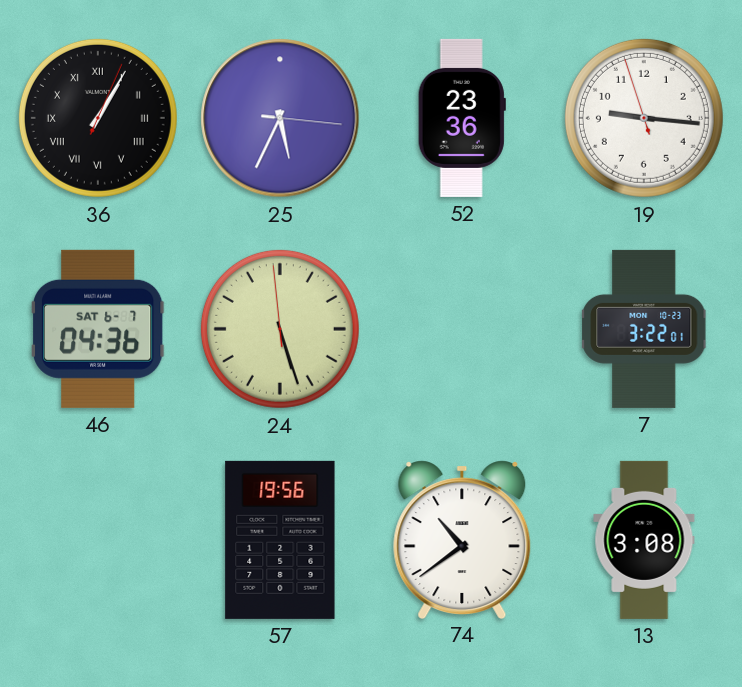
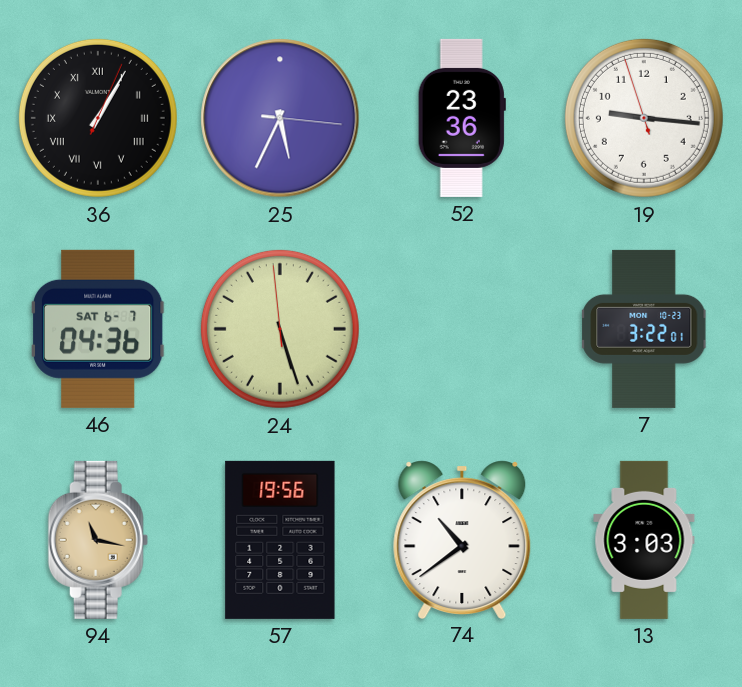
94: none -> 11:17 (98, 540)
13: 3:08 -> 3:03 (644, 540)
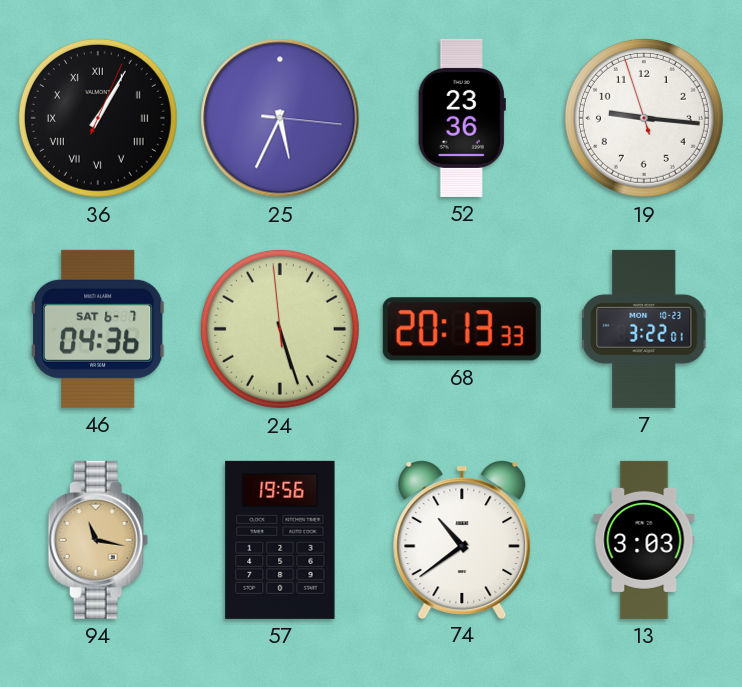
68: none -> 20:13 (462, 329)
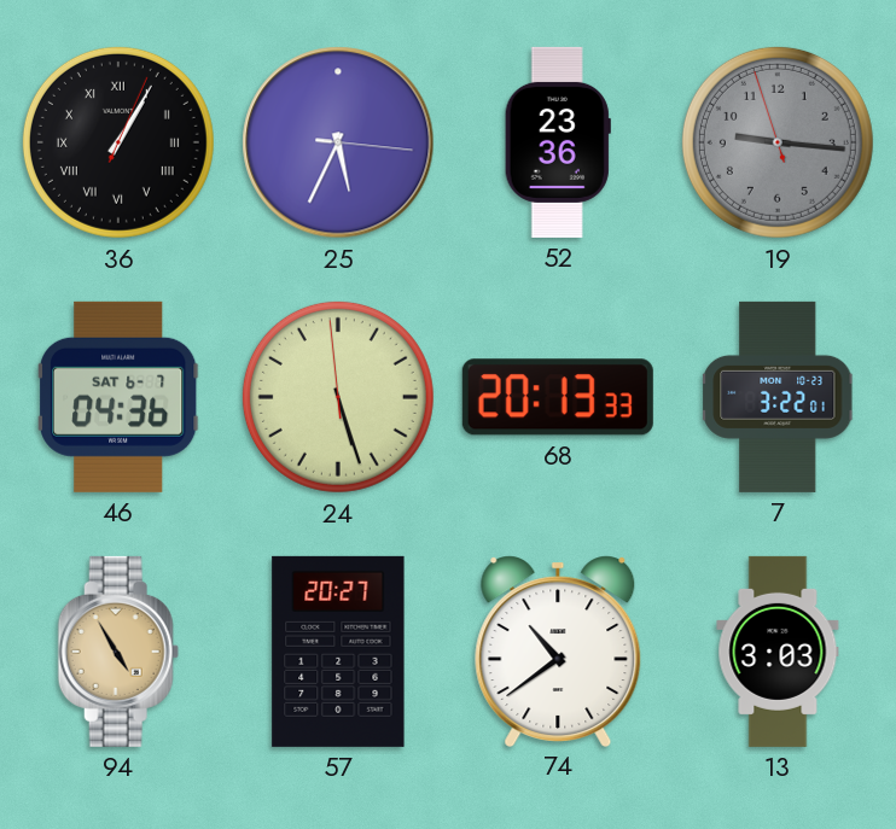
19 dial: white -> grey (778, 142)
94: 11:17 -> 4:55 (118, 652)
57: 19:56 -> 20:27 (338, 652)
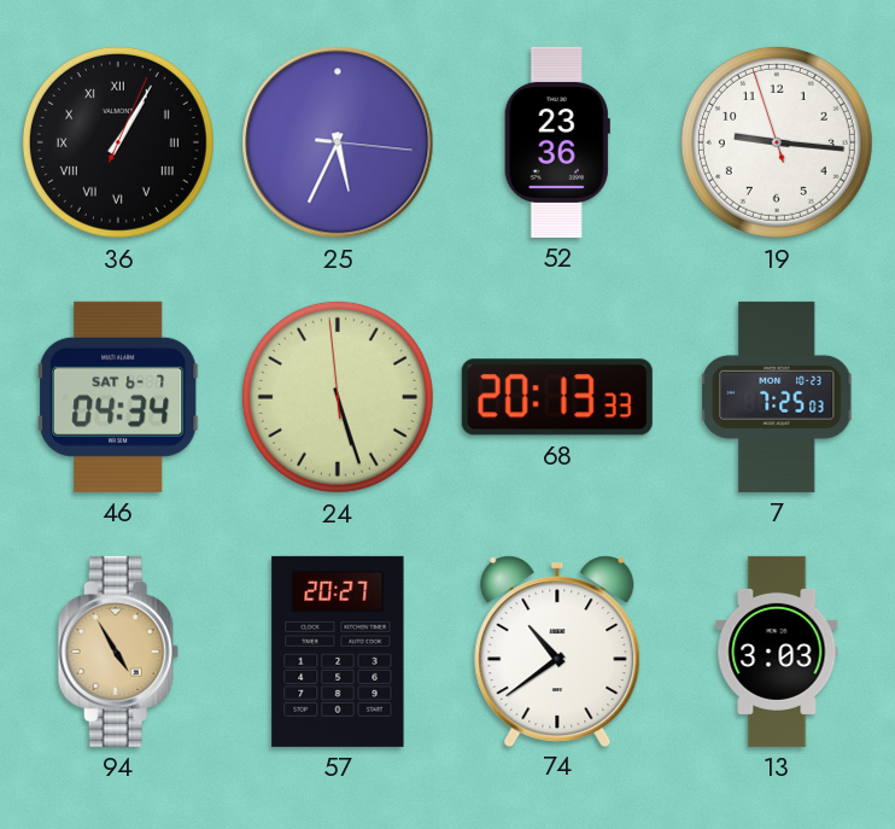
19 dial: grey -> white (777, 142)
46: 04:36 -> 04:34 (118, 397)
7: 3:22 -> 7:25 (777, 397)
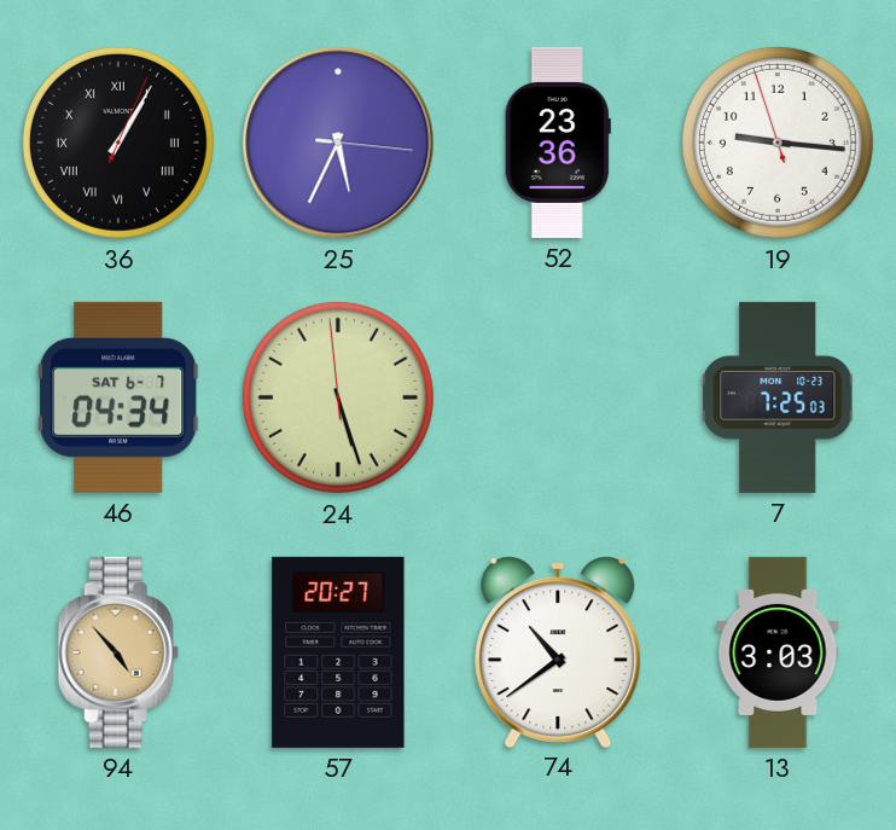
68: 20:13 -> none (557, 397)
94: 4:55 -> 4:53 (118, 652)
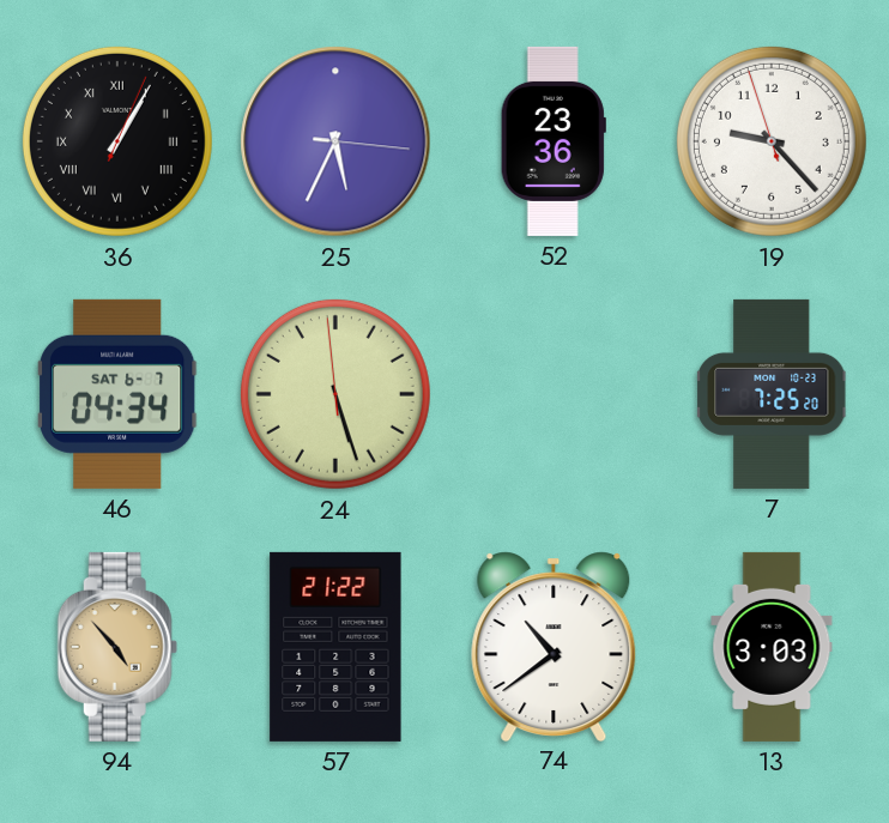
19: 9:15 -> 9:22 (772, 141)
7: 7:25:03 -> 7:25:20 (772, 394)
57: 20:27 -> 21:22 (335, 647)
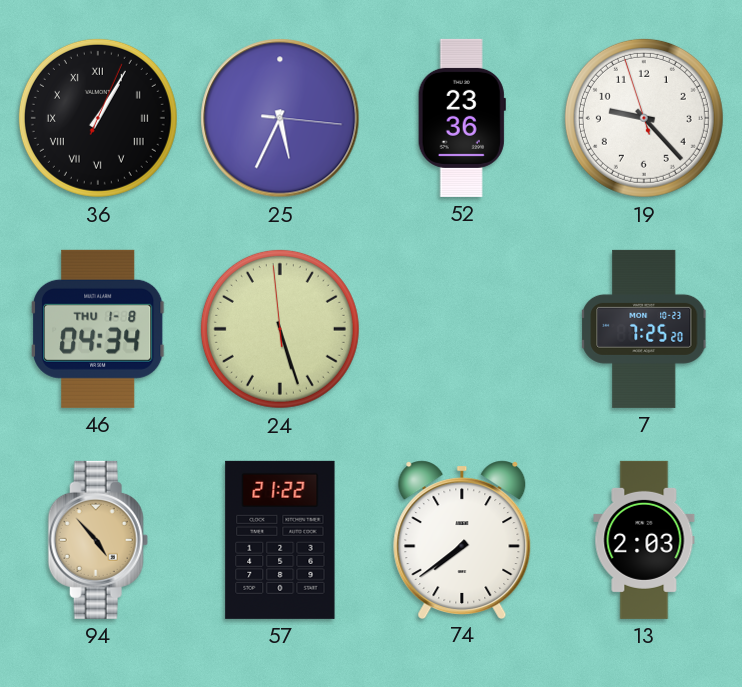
46 date: SAT 6-7 -> THU 1-8 (98, 329)
74: 10:39 -> 7:39 (462, 539)
13: 3:03 -> 2:03 (644, 540)
